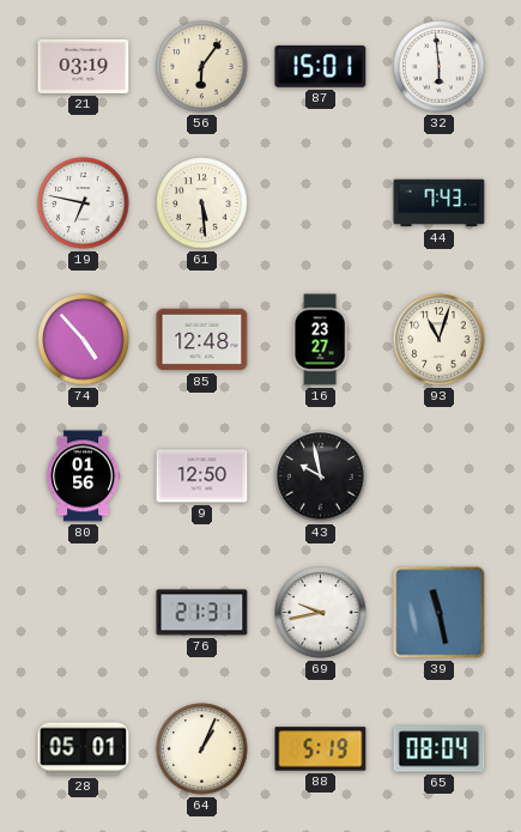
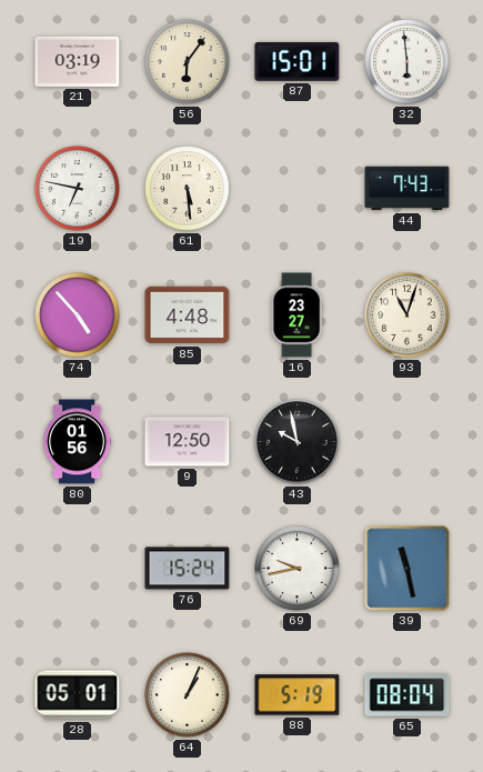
85: 12:48 -> 4:48 (188, 315)
76: 21:31 -> 15:24 (188, 569)
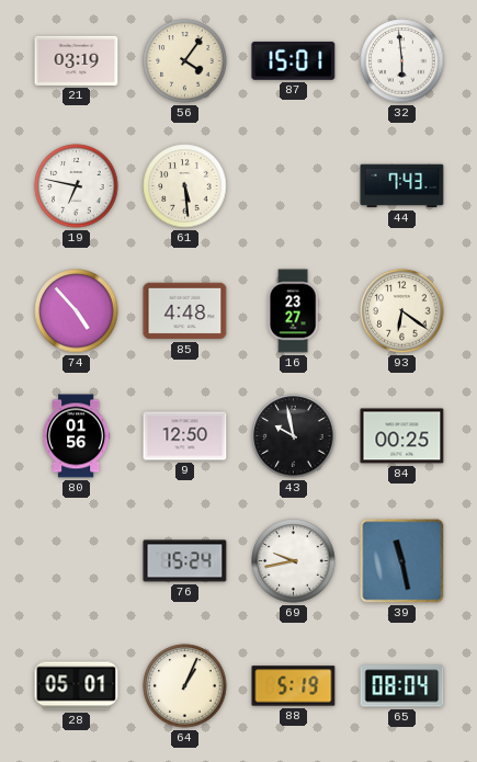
56: 6:06 -> 4:06 (185, 61)
93: 11:03 -> 6:21 (402, 311)
84: none -> 00:25 (402, 436)
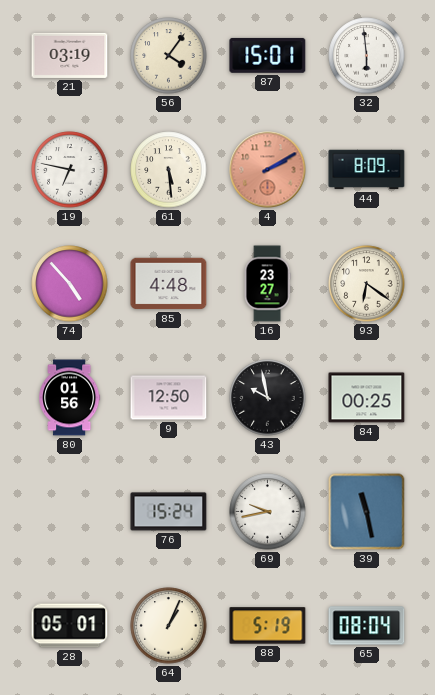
4: none -> 2:10 (268, 170)
44: 7:43 -> 8:09 (367, 170)
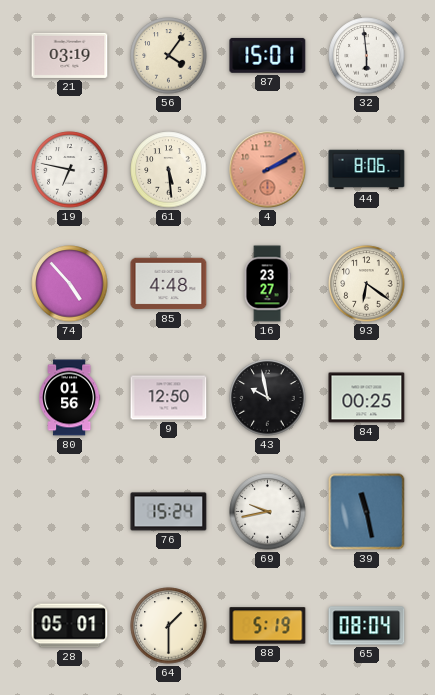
44: 8:09 -> 8:06 (367, 170)
64: 1:04 -> 1:30 (169, 626)
